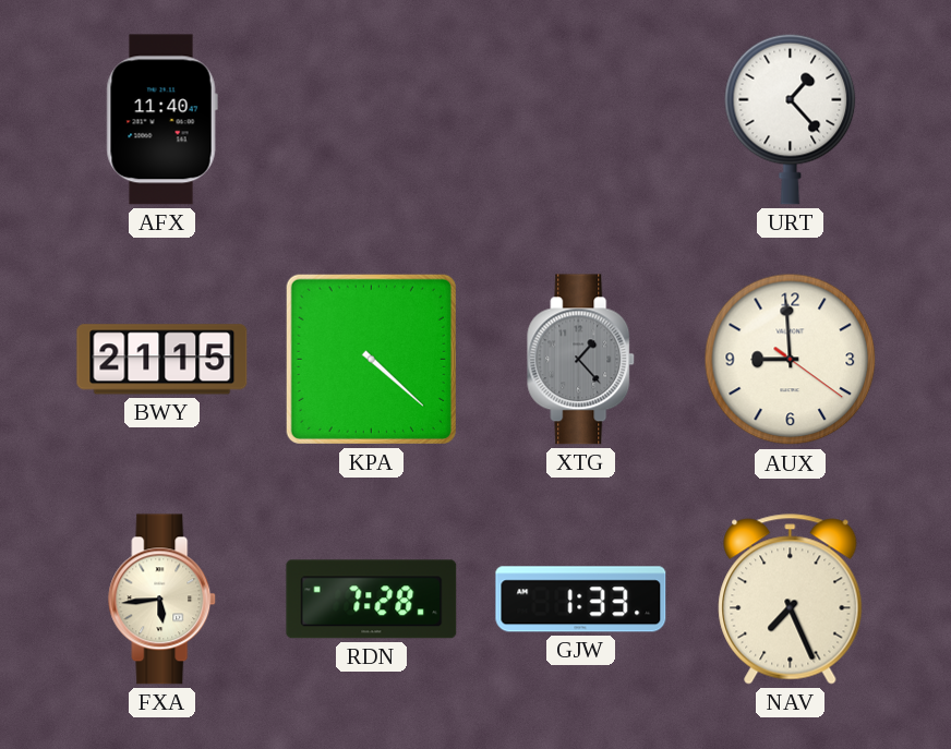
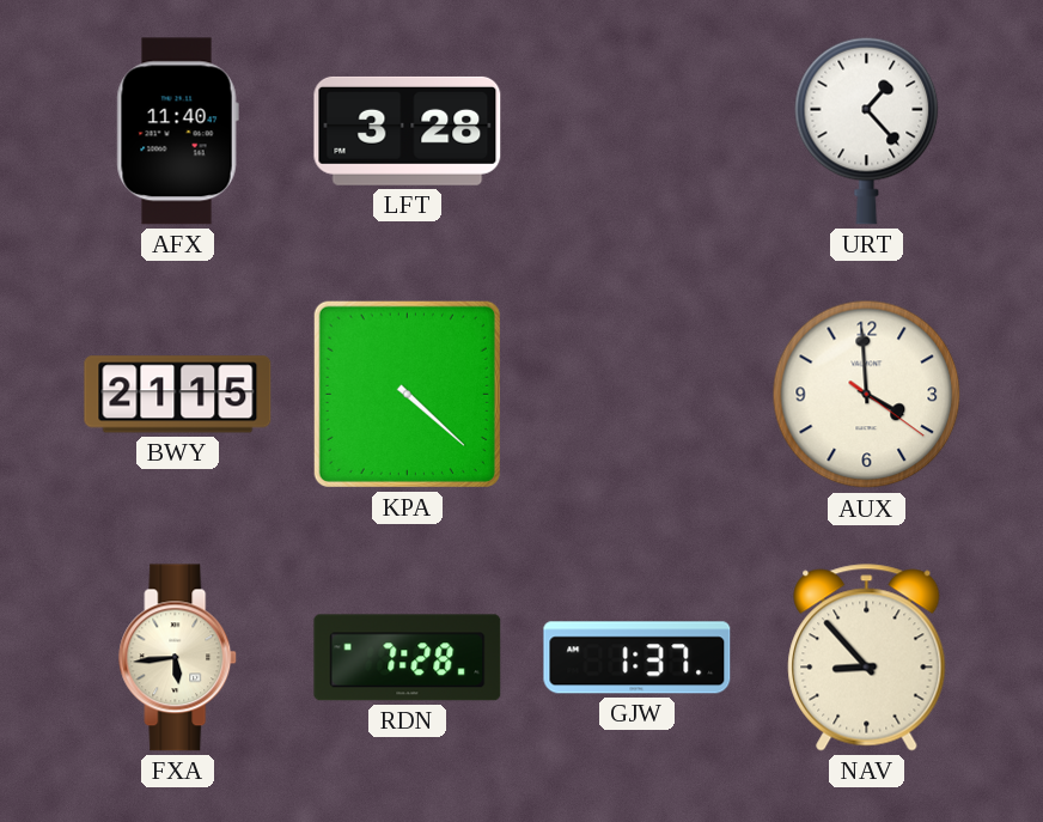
LFT: none -> 3:28 (408, 130)
XTG: 1:23 -> none (581, 360)
AUX: 8:59 -> 3:59 (867, 395)
GJW: 1:33 -> 1:37 (638, 658)
NAV: 7:26 -> 8:53 (867, 658)
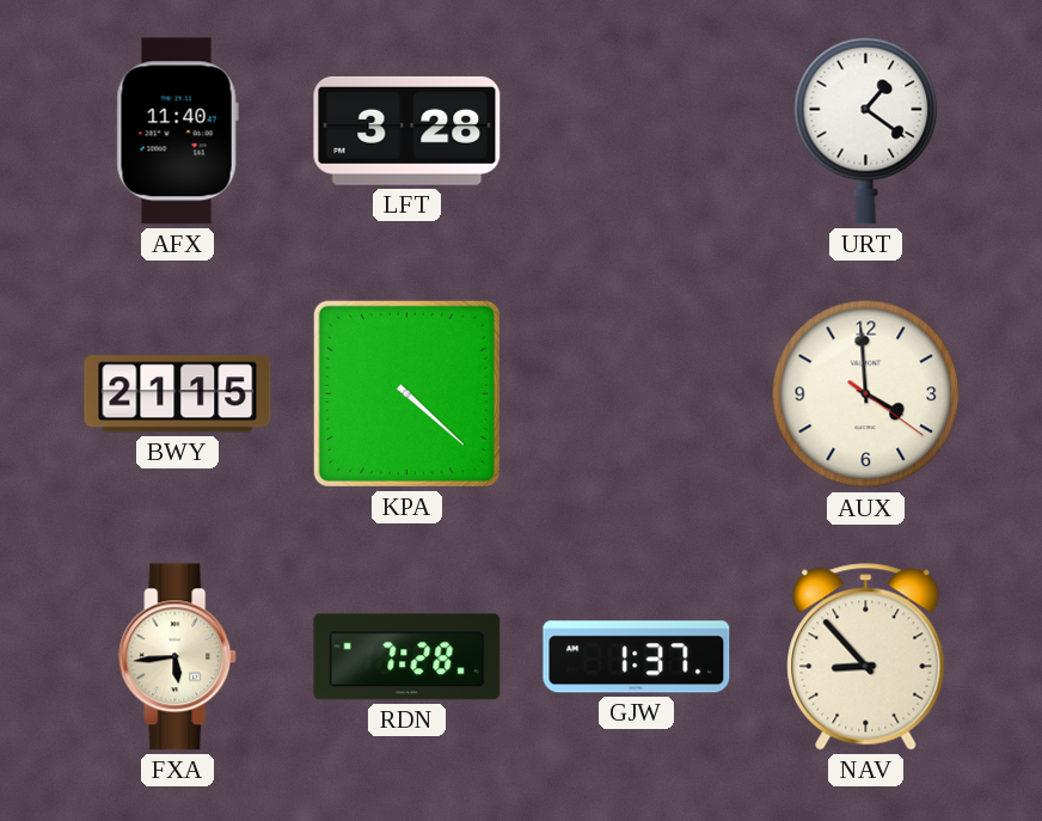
URT: 1:23 -> 1:21 (866, 130)
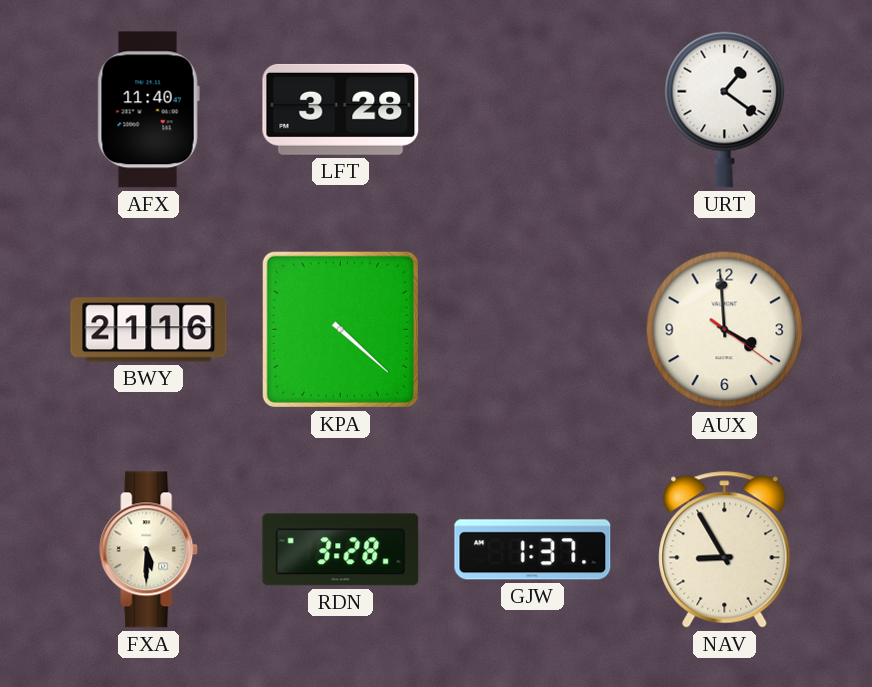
BWY: 21:15 -> 21:16 (149, 330)
FXA: 5:44 -> 5:30 (149, 550)
RDN: 7:28 -> 3:28 (341, 550)
NAV: 8:53 -> 8:55 (725, 550)
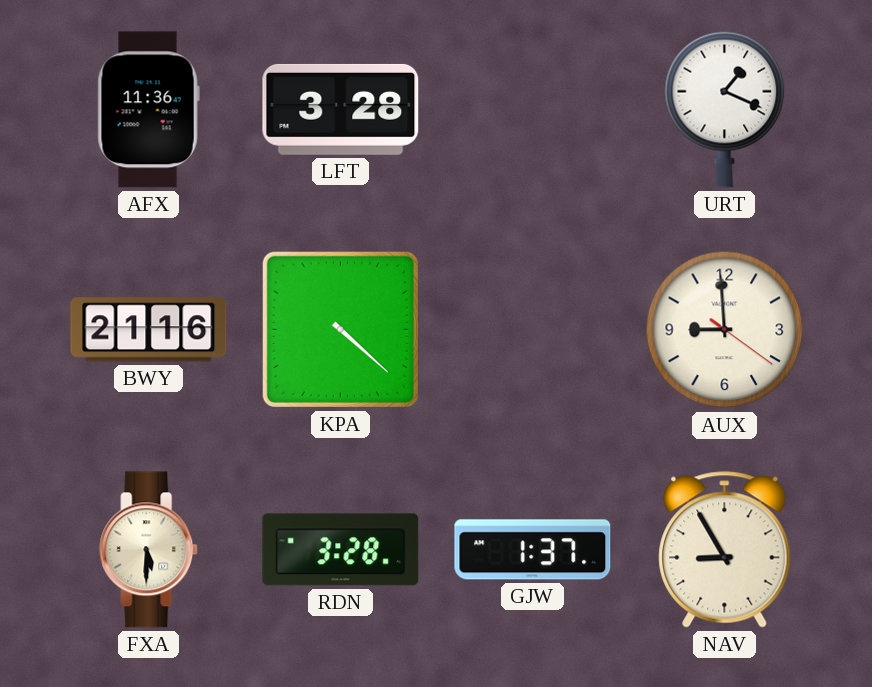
AFX: 11:40 -> 11:36 (148, 110)
URT: 1:21 -> 1:19 (725, 109)
AUX: 3:59 -> 8:59 (725, 330)
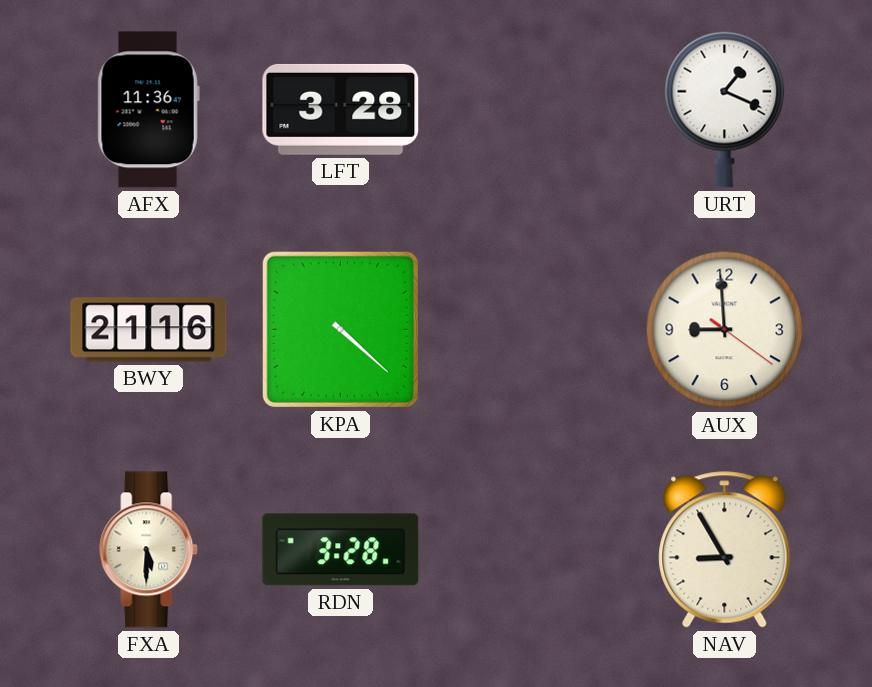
GJW: 1:37 -> none (533, 550)
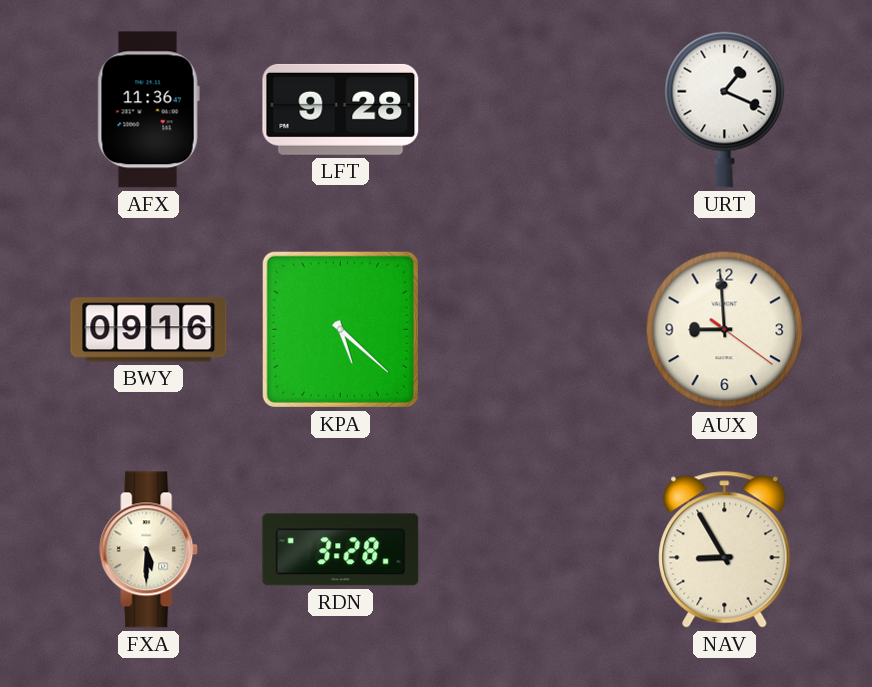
LFT: 3:28 -> 9:28 (341, 109)
BWY: 21:16 -> 09:16 (149, 330)
KPA: 4:22 -> 5:22 (340, 329)
